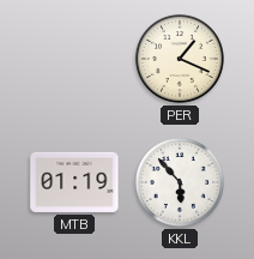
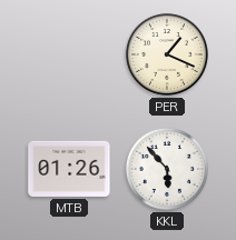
MTB: 01:19 -> 01:26 (69, 169)
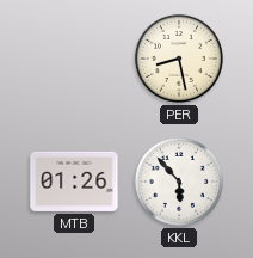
PER: 1:19 -> 8:28 (179, 59)
